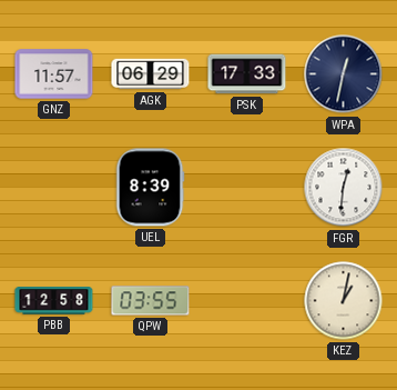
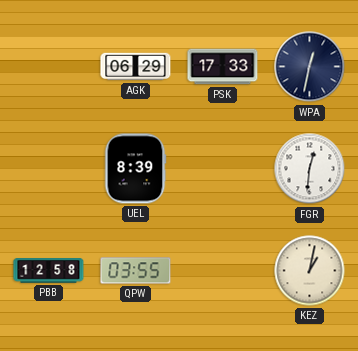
GNZ: 11:57 -> none (54, 74)
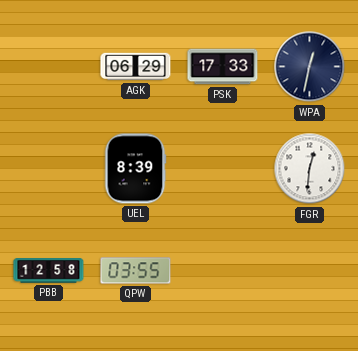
KEZ: 1:02 -> none (310, 271)
